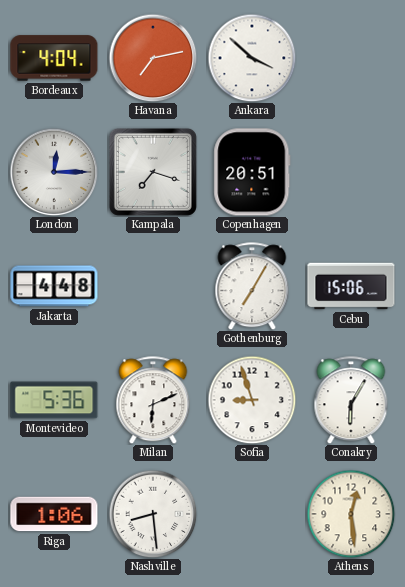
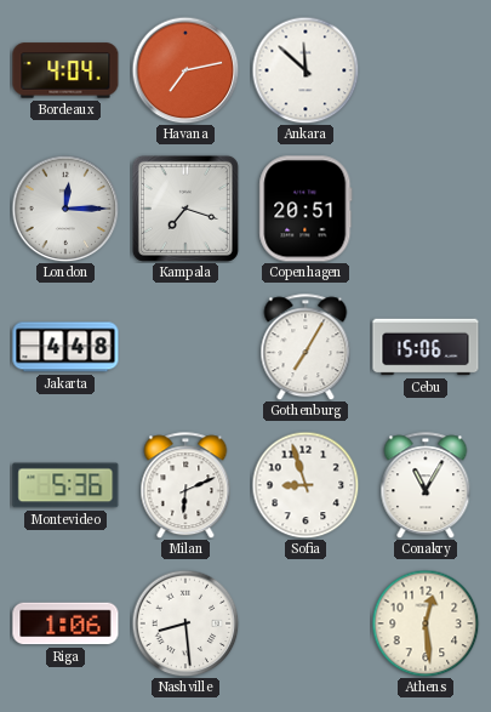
Ankara: 3:52 -> 11:52 (306, 70)
Conakry: 6:05 -> 11:05 (426, 485)
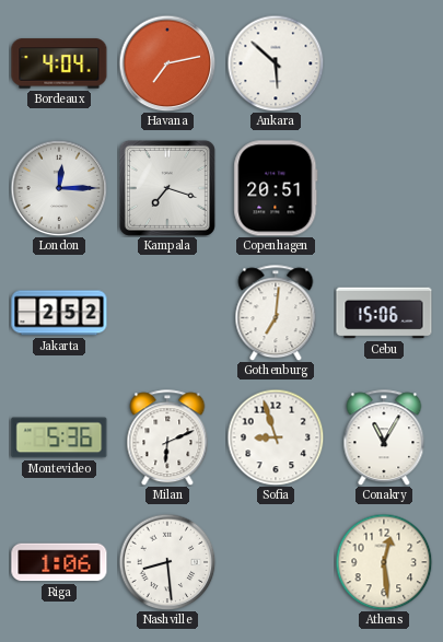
Ankara: 11:52 -> 5:52 (276, 63)
Jakarta: 4:48 -> 2:52 (59, 313)
Gothenburg: 7:05 -> 7:01 (276, 313)
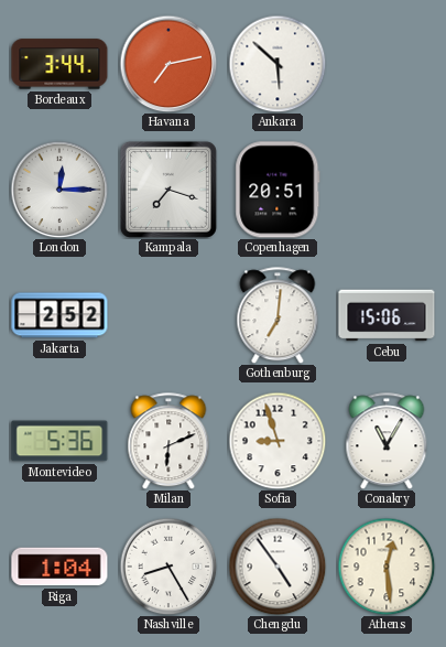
Bordeaux: 4:04 -> 3:44 (59, 64)
Riga: 1:06 -> 1:04 (59, 567)
Nashville: 8:29 -> 8:25 (168, 567)
Chengdu: none -> 4:54 (278, 567)
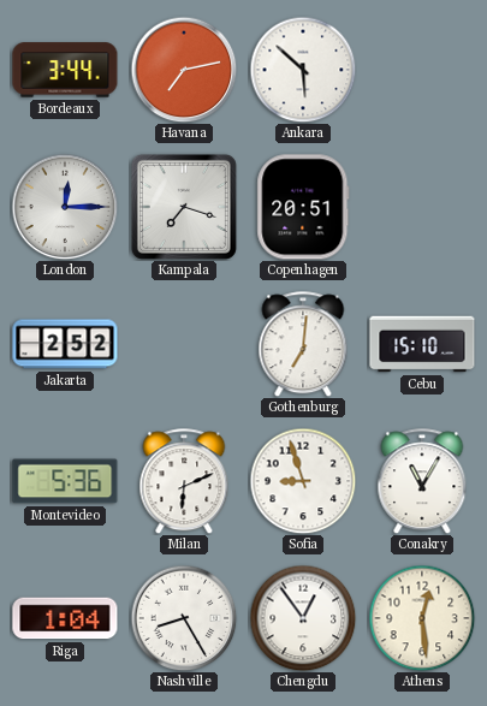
Cebu: 15:06 -> 15:10 (422, 344)
Chengdu: 4:54 -> 12:54 (303, 618)
